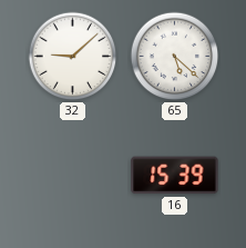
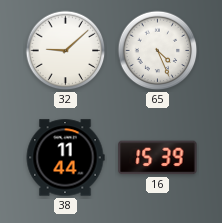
65: 5:22 -> 4:26 (158, 51)
38: none -> 11:44 (65, 158)
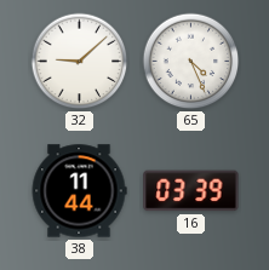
16: 15:39 -> 03:39 (191, 191)
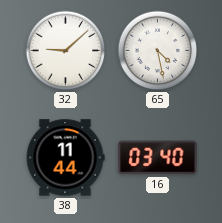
65: 4:26 -> 4:28 (158, 51)
16: 03:39 -> 03:40 (158, 158)
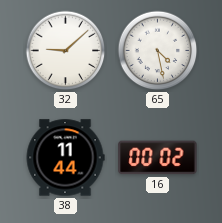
16: 03:40 -> 00:02 (158, 158)
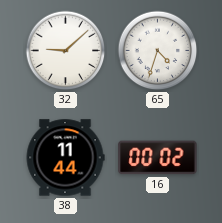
65: 4:28 -> 4:33 (158, 51)
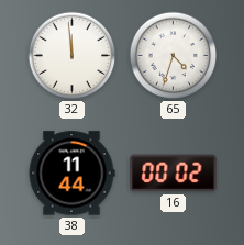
32: 9:08 -> 11:59 (73, 56)
